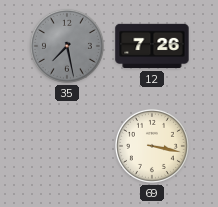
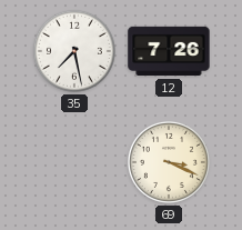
35 dial: grey -> white (74, 51)
69: 3:17 -> 3:19 (169, 162)
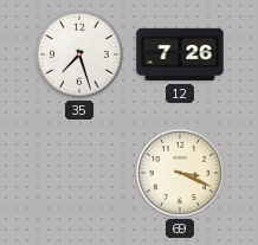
35: 7:28 -> 7:27 (79, 54)
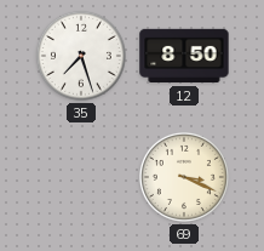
12: 7:26 -> 8:50 (184, 56)
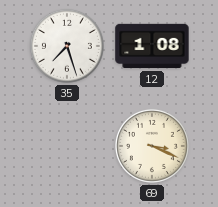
12: 8:50 -> 1:08 (152, 46)
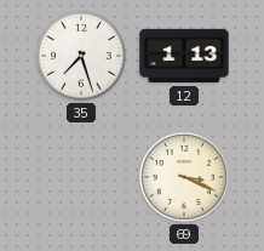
12: 1:08 -> 1:13 (184, 56)
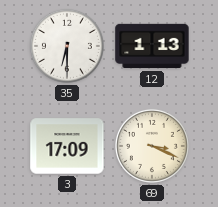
35: 7:27 -> 6:30 (67, 46)
3: none -> 17:09 (67, 146)
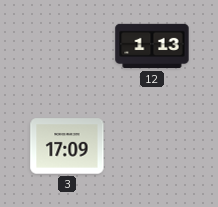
35: 6:30 -> none (67, 46)
69: 3:19 -> none (152, 146)
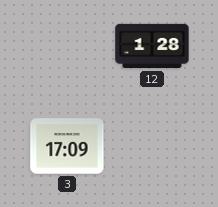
12: 1:13 -> 1:28 (152, 46)
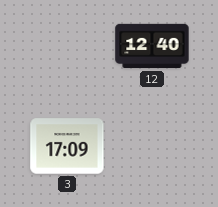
12: 1:28 -> 12:40 (152, 46)
